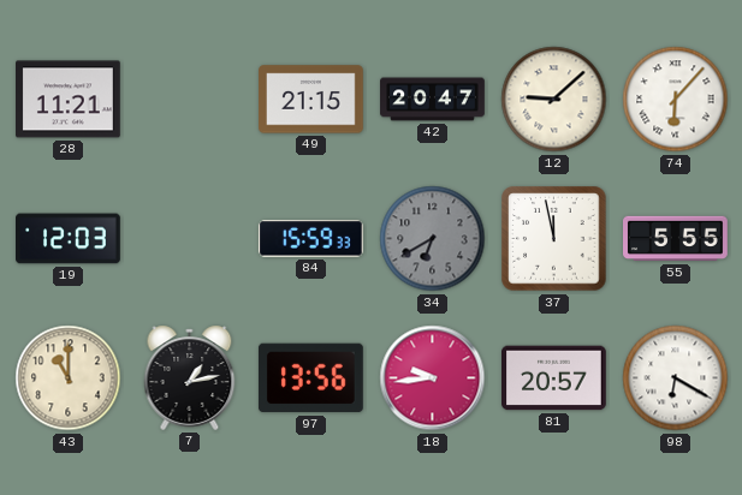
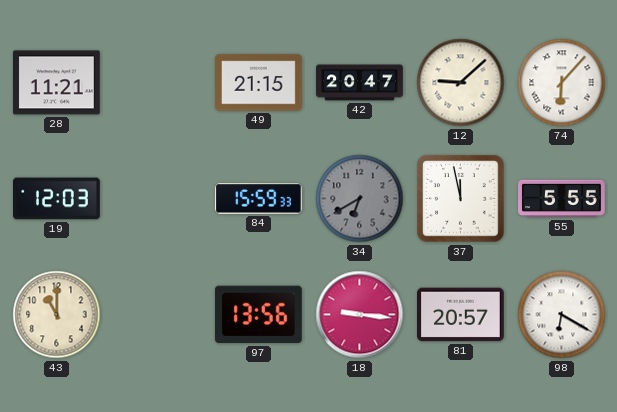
7: 1:13 -> none (190, 377)
18: 9:44 -> 9:16 (360, 315)
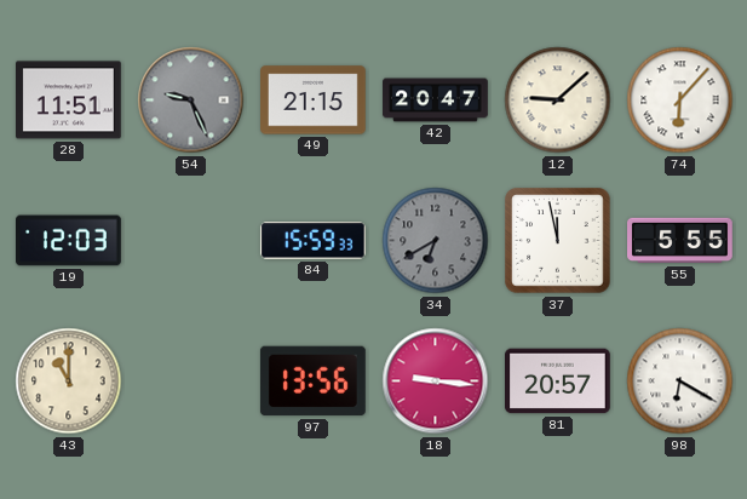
28: 11:21 -> 11:51 (69, 101)
54: none -> 9:26 (191, 101)
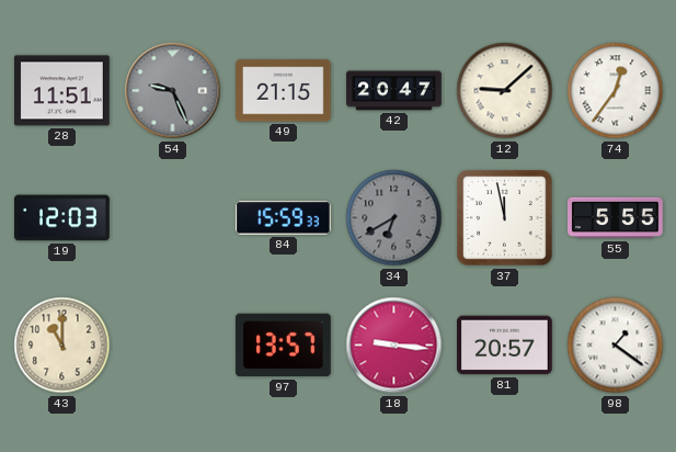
74: 6:07 -> 12:36 (616, 91)
97: 13:56 -> 13:57 (283, 346)
98: 6:20 -> 1:21 (616, 346)
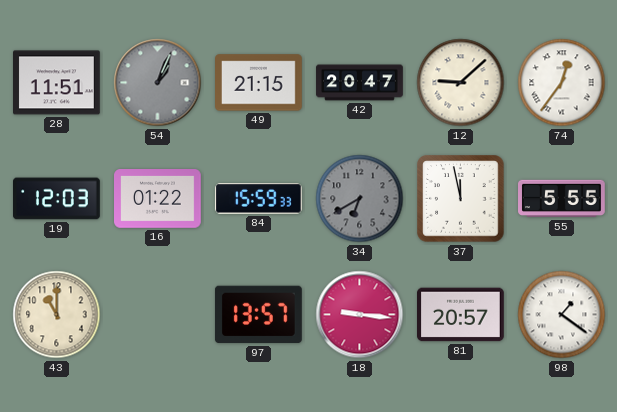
54: 9:26 -> 1:04 (158, 83)
16: none -> 01:22 (158, 199)
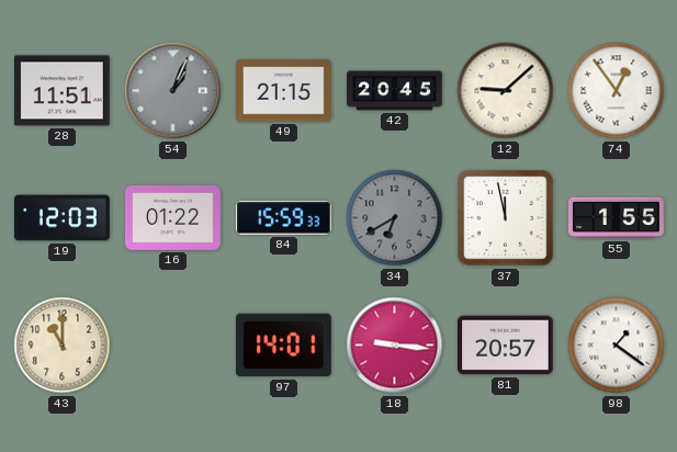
42: 20:47 -> 20:45 (395, 91)
74: 12:36 -> 12:54 (617, 91)
55: 5:55 -> 1:55 (617, 218)
97: 13:57 -> 14:01 (283, 346)
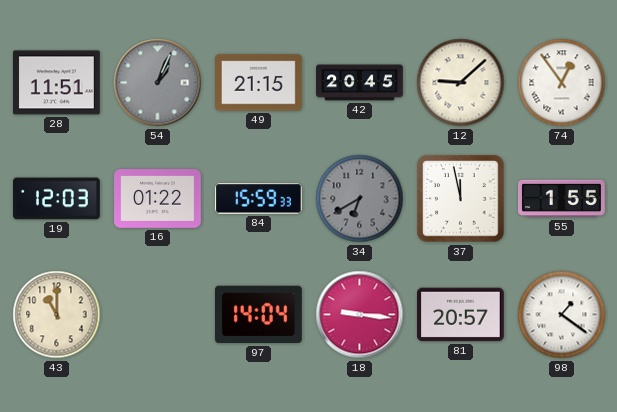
97: 14:01 -> 14:04 (258, 315)
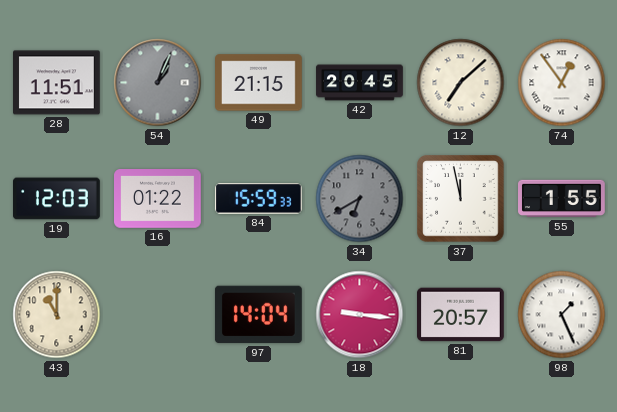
12: 9:08 -> 7:08 (461, 83)
98: 1:21 -> 1:26 (562, 315)
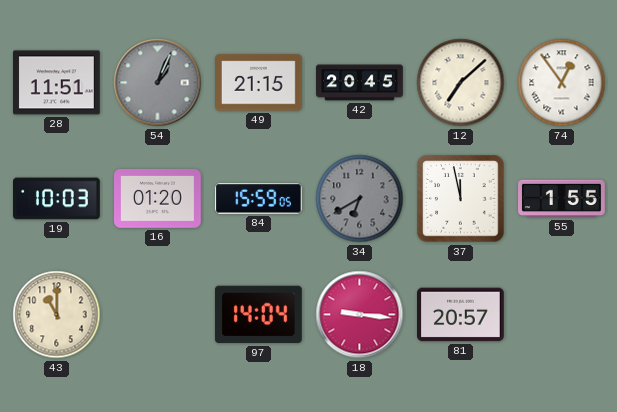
19: 12:03 -> 10:03 (57, 199)
16: 01:22 -> 01:20 (158, 199)
84: 15:59:33 -> 15:59:05 (258, 199)
98: 1:26 -> none (562, 315)
